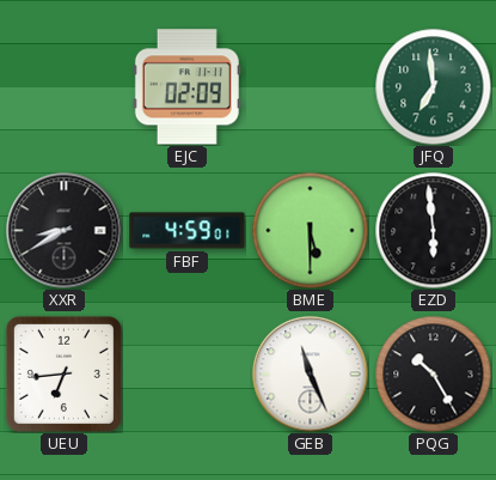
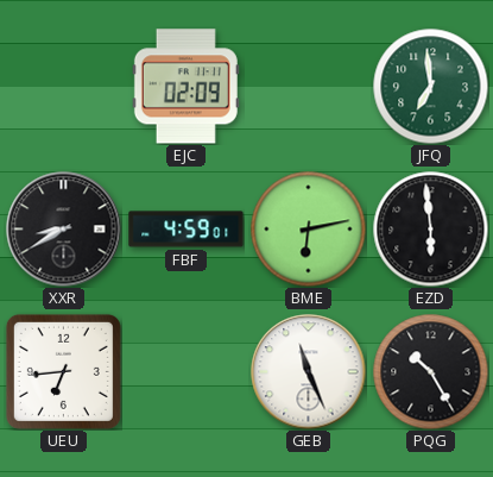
BME: 5:30 -> 6:13 (308, 228)
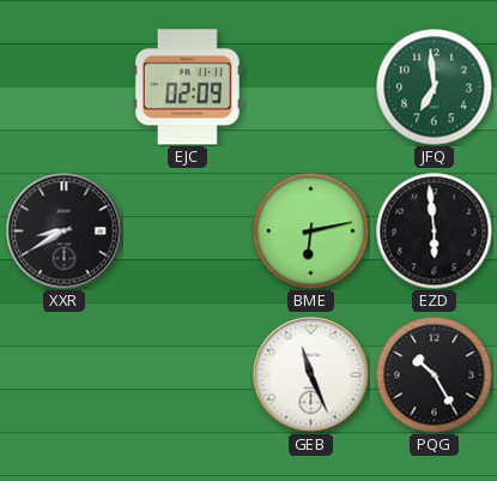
FBF: 4:59 -> none (187, 230)
UEU: 6:44 -> none (63, 371)
